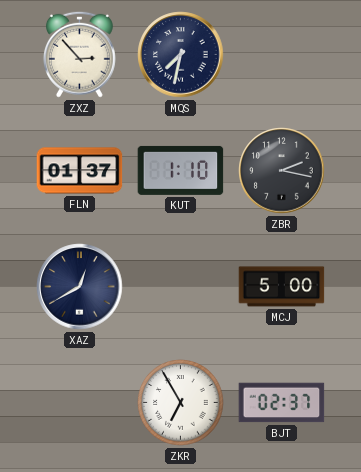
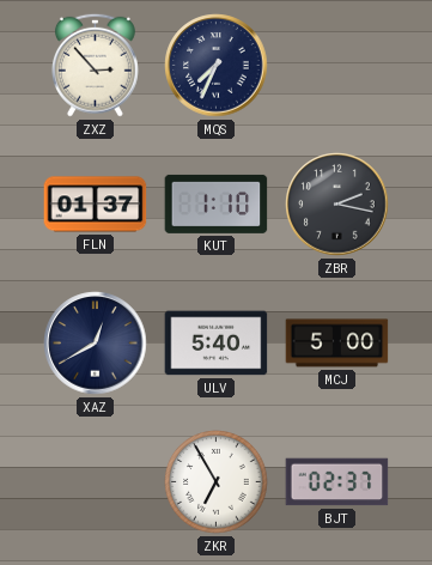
MQS: 7:32 -> 7:34 (217, 66)
ULV: none -> 5:40 (217, 344)
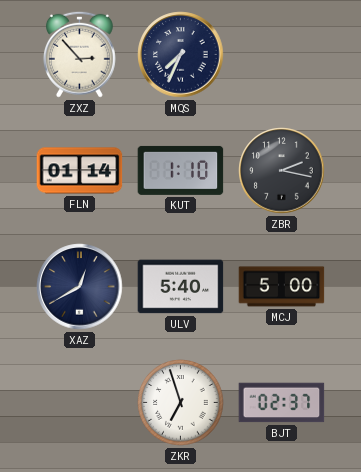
FLN: 01:37 -> 01:14 (80, 171)
ZKR: 6:55 -> 6:57 (181, 403)
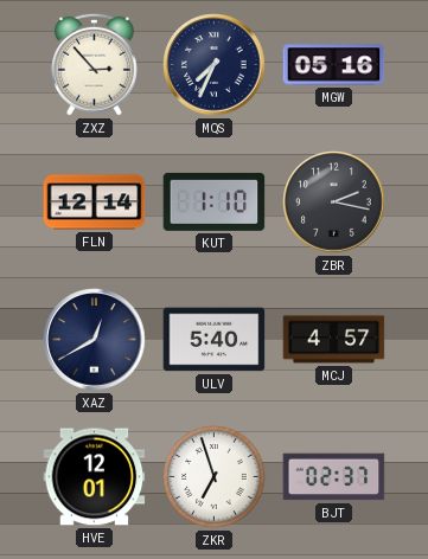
MGW: none -> 05:16 (334, 65)
FLN: 01:14 -> 12:14 (95, 203)
MCJ: 5:00 -> 4:57 (334, 340)
HVE: none -> 12:01 (95, 477)
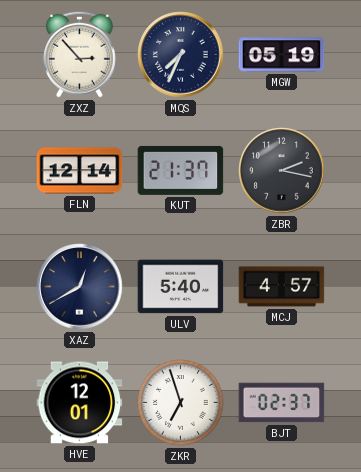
MGW: 05:16 -> 05:19 (282, 55)
KUT: 1:10 -> 21:37 (181, 170)
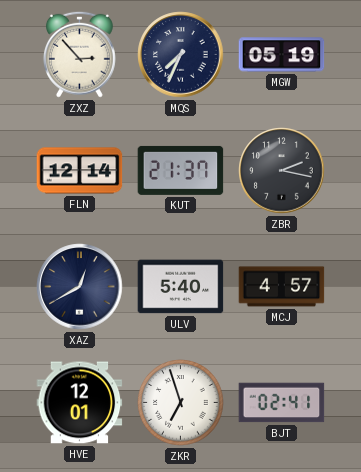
BJT: 02:37 -> 02:41 (282, 403)
